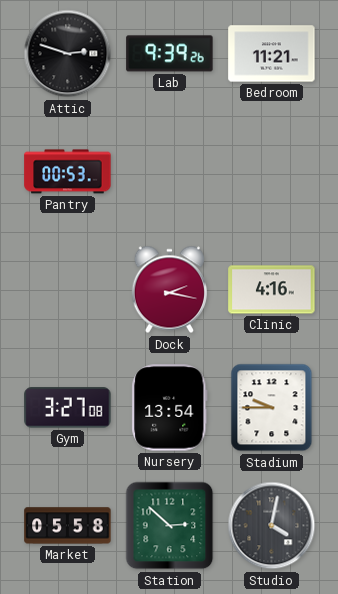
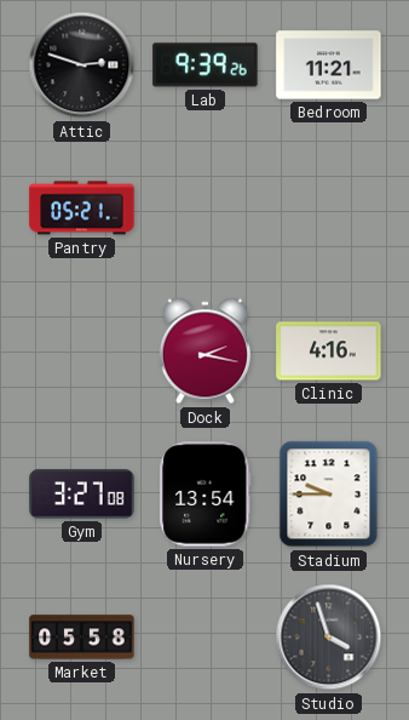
Pantry: 00:53 -> 05:21 (82, 208)
Station: 2:52 -> none (170, 526)
Studio: 4:02 -> 3:57 (329, 638)
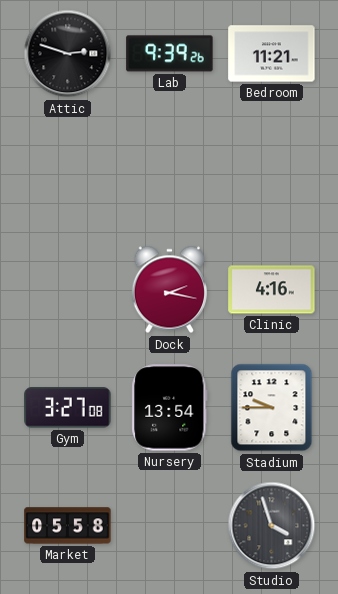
Pantry: 05:21 -> none (82, 208)
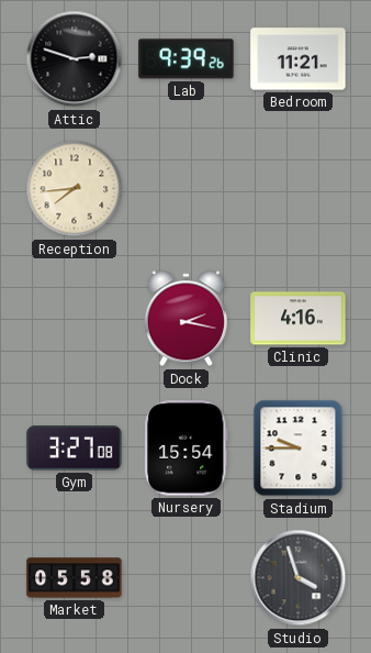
Reception: none -> 7:44 (75, 189)
Nursery: 13:54 -> 15:54 (187, 449)
